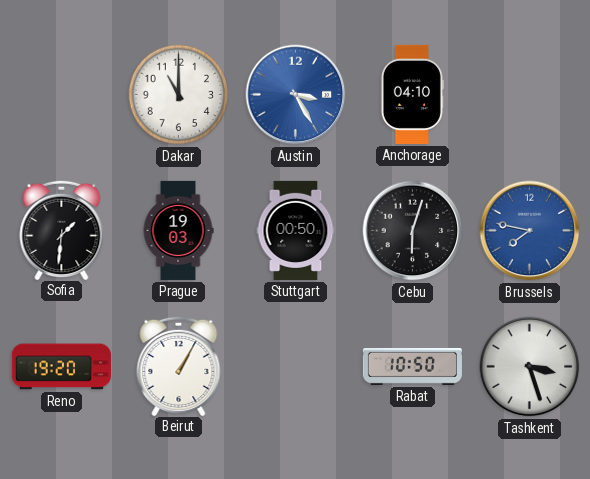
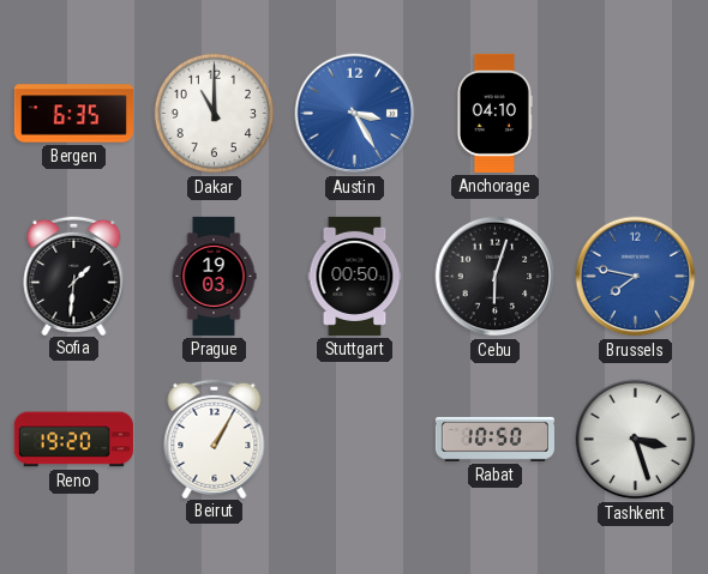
Bergen: none -> 6:35 (73, 114)
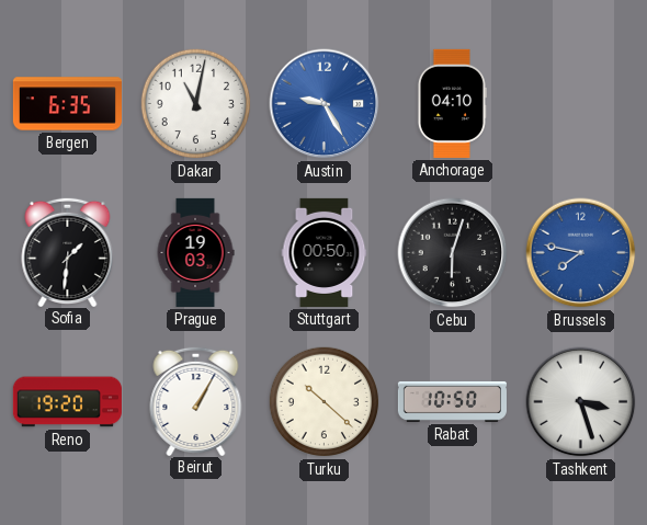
Dakar: 11:00 -> 11:02 (196, 104)
Austin: 3:25 -> 9:25 (325, 104)
Turku: none -> 10:22 (325, 402)
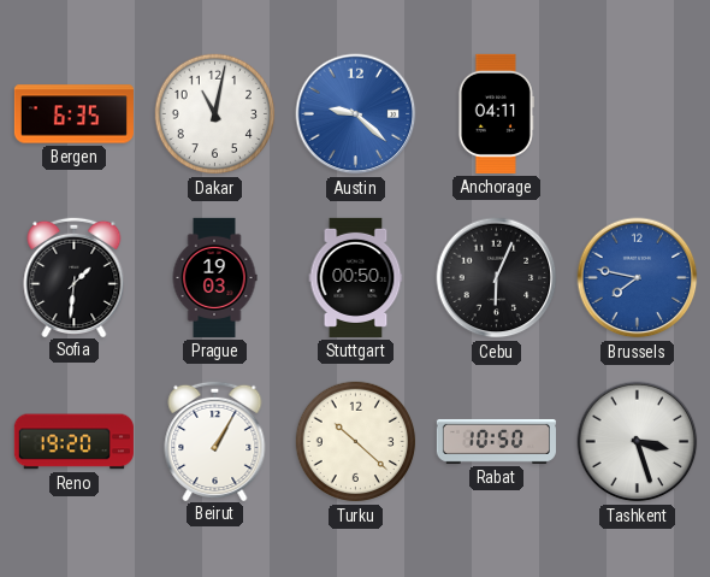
Austin: 9:25 -> 9:22 (356, 114)
Anchorage: 04:10 -> 04:11 (496, 113)
Cebu: 6:03 -> 6:04 (497, 278)
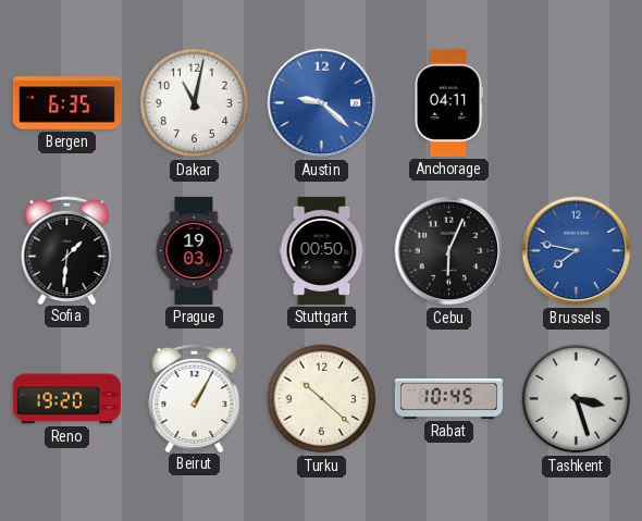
Rabat: 10:50 -> 10:45 (448, 398)
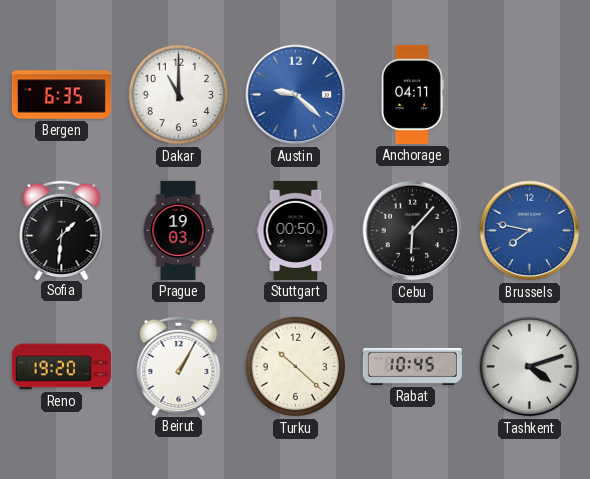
Dakar: 11:02 -> 11:00 (179, 95)
Cebu: 6:04 -> 6:07 (413, 231)
Tashkent: 3:27 -> 4:12 (530, 367)
